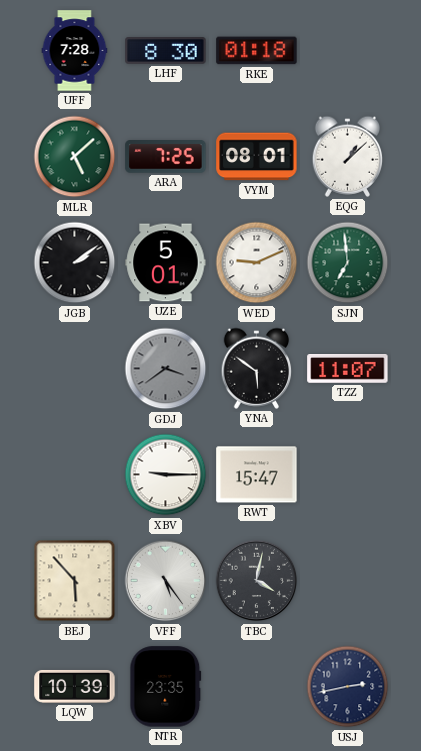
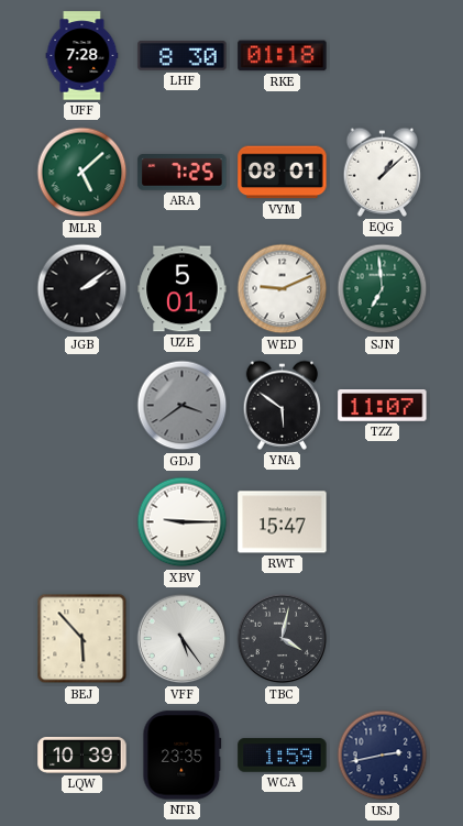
WCA: none -> 1:59 (283, 756)
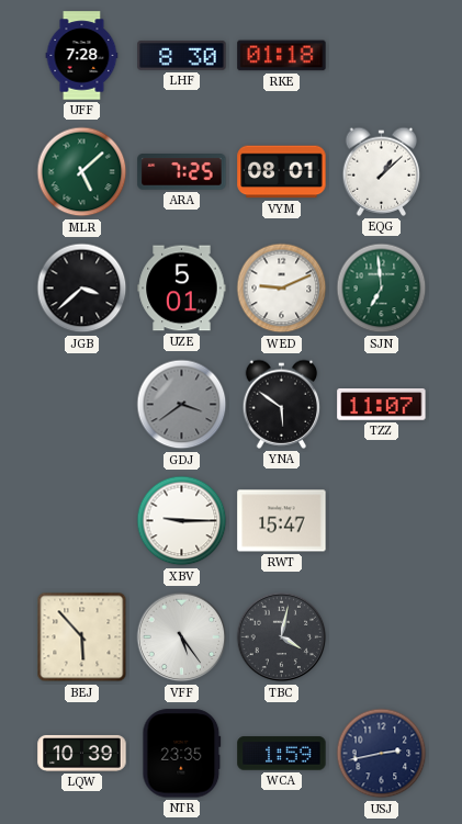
JGB: 2:09 -> 3:38 (82, 289)
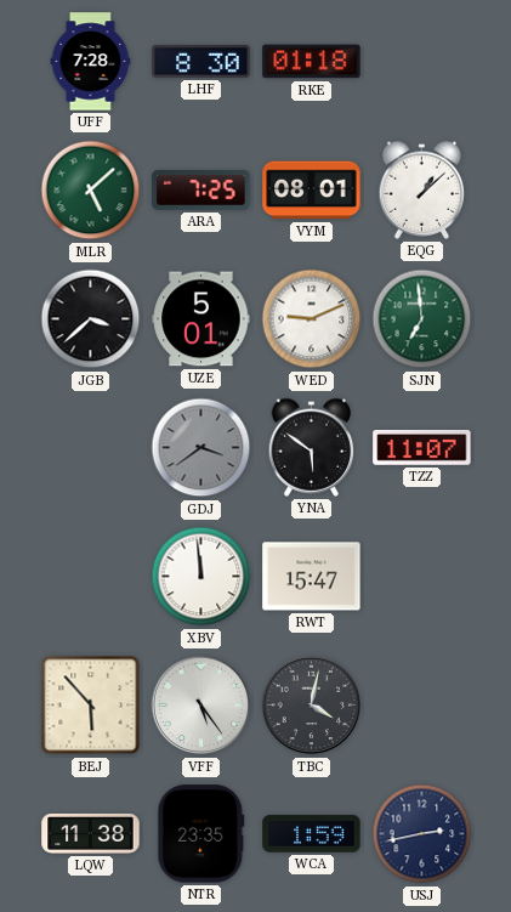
XBV: 9:15 -> 11:59 (201, 577)
LQW: 10:39 -> 11:38 (91, 833)
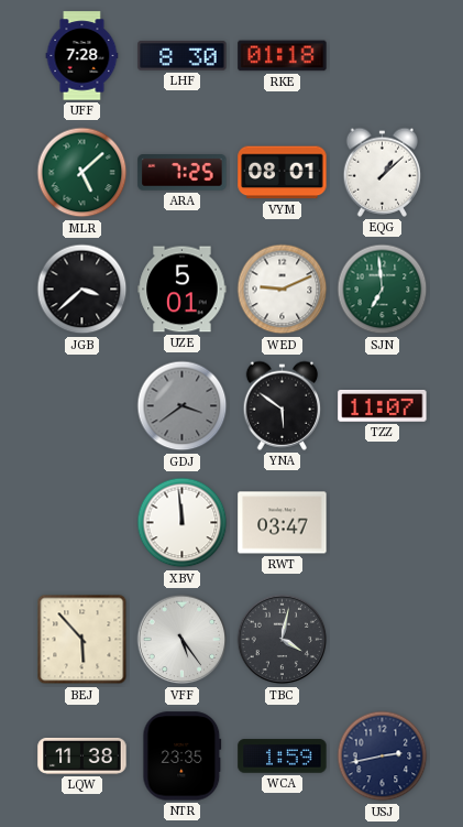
RWT: 15:47 -> 03:47 (283, 523)
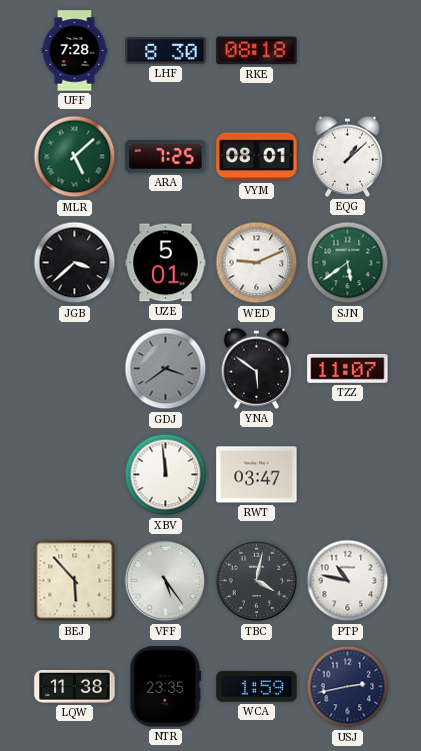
RKE: 01:18 -> 08:18 (257, 51)
SJN: 6:59 -> 5:39 (348, 263)
PTP: none -> 10:47 (348, 581)
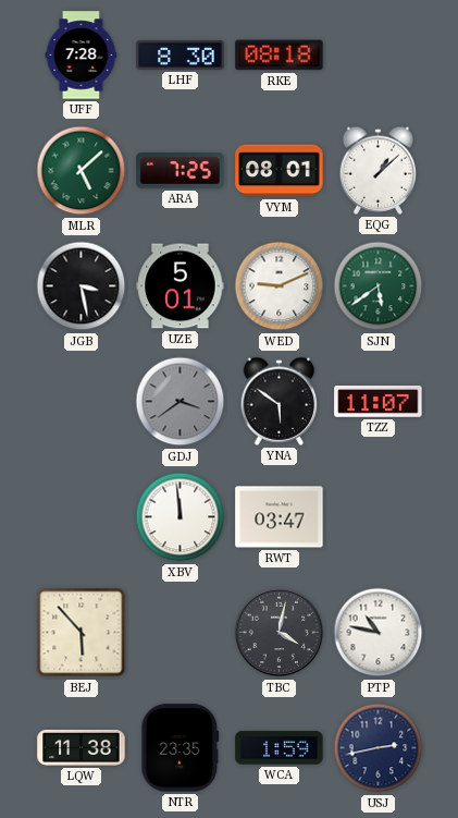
JGB: 3:38 -> 3:28 (82, 286)
VFF: 5:24 -> none (166, 581)
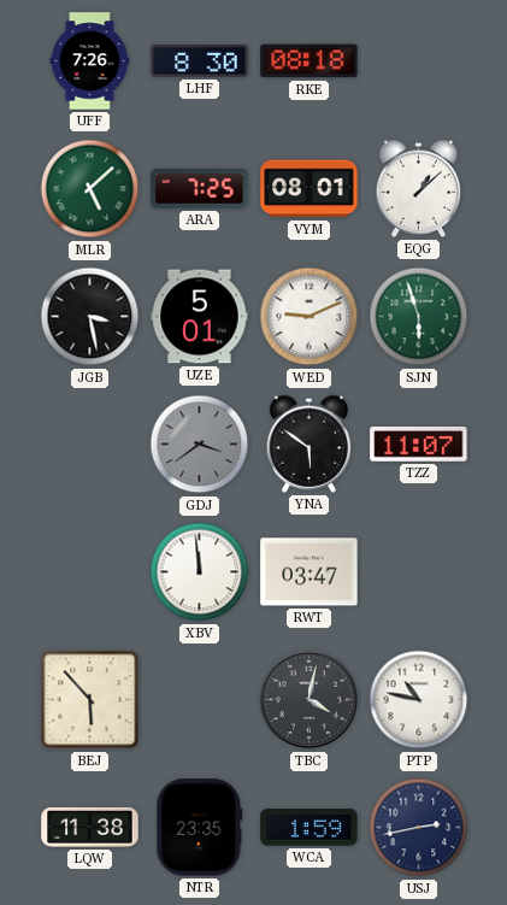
UFF: 7:28 -> 7:26 (90, 61)
SJN: 5:39 -> 5:57 (419, 317)
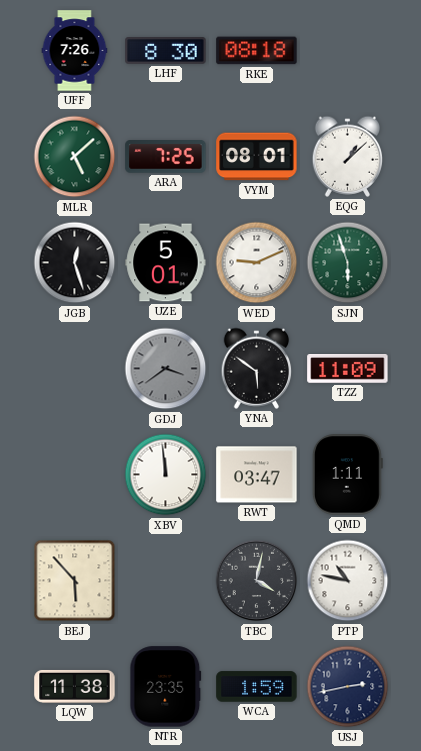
JGB: 3:28 -> 12:27 (75, 263)
TZZ: 11:07 -> 11:09 (348, 369)
QMD: none -> 1:11 (347, 475)
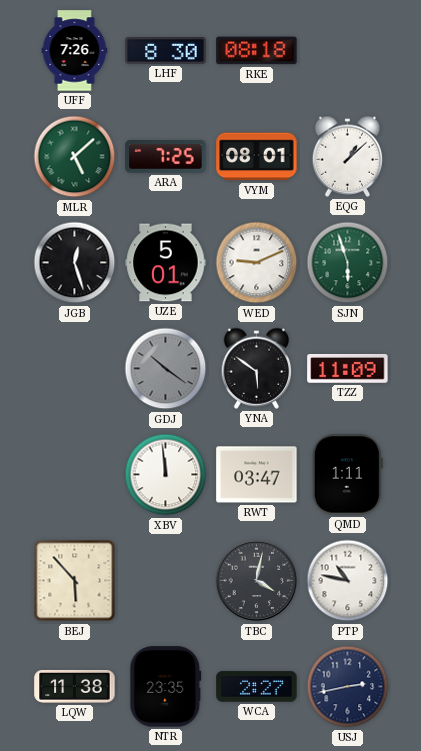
GDJ: 3:39 -> 10:21 (166, 369)
WCA: 1:59 -> 2:27 (257, 687)
